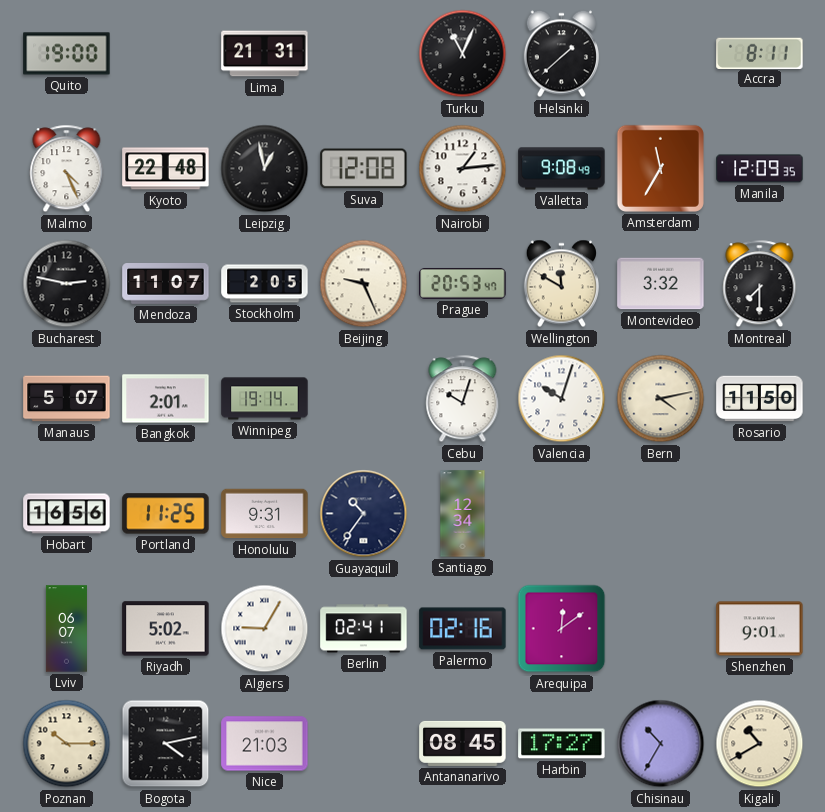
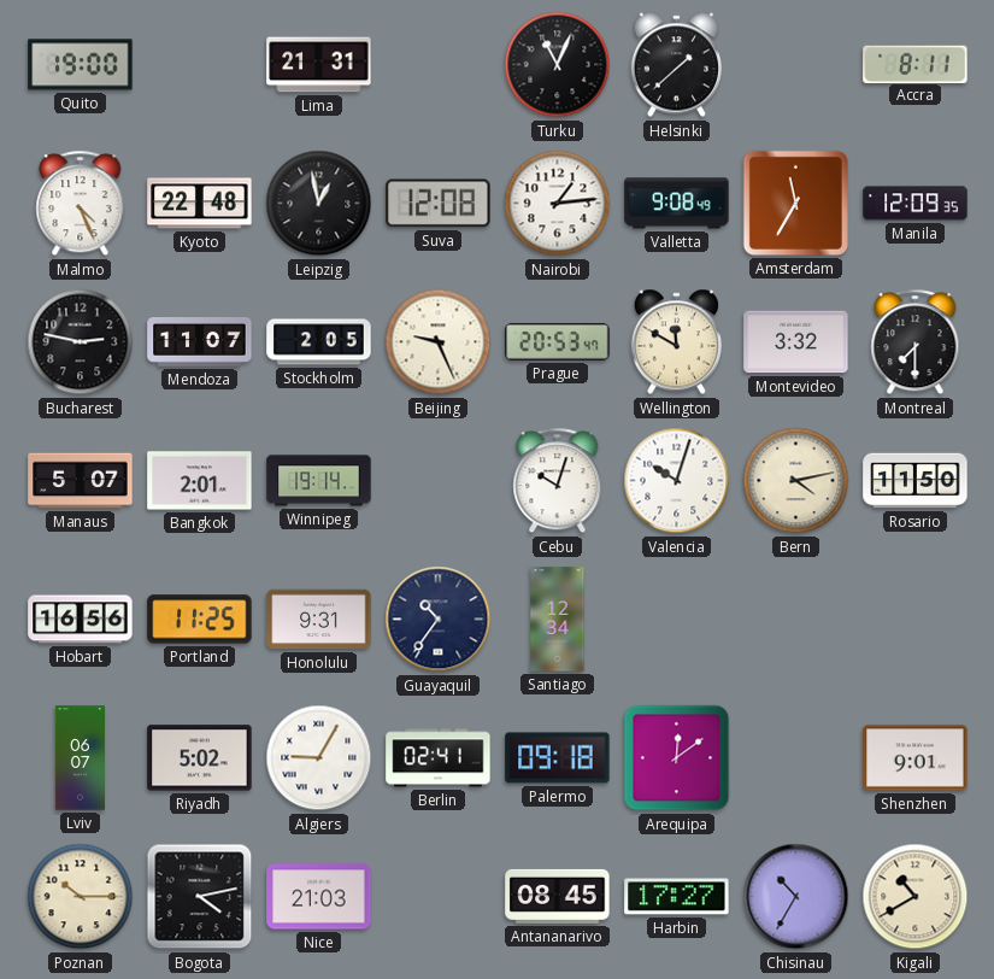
Palermo: 02:16 -> 09:18 (558, 758)
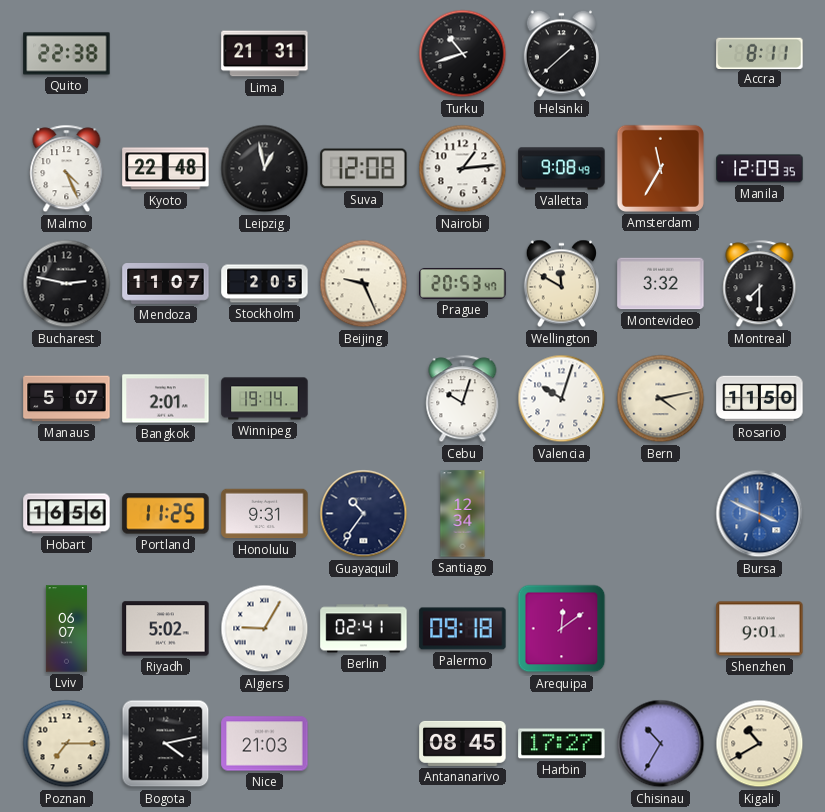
Quito: 19:00 -> 22:38 (67, 54)
Turku: 11:04 -> 10:42 (463, 54)
Bursa: none -> 3:49 (760, 514)
Poznan: 10:15 -> 7:15 (67, 744)
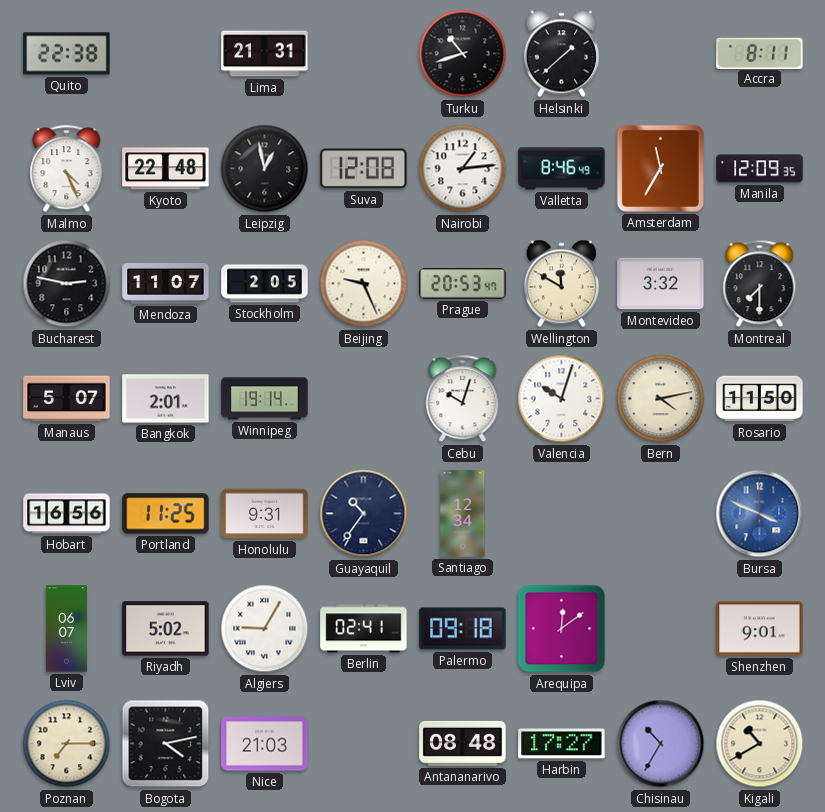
Valletta: 9:08 -> 8:46 (562, 169)
Antananarivo: 08:45 -> 08:48 (463, 743)
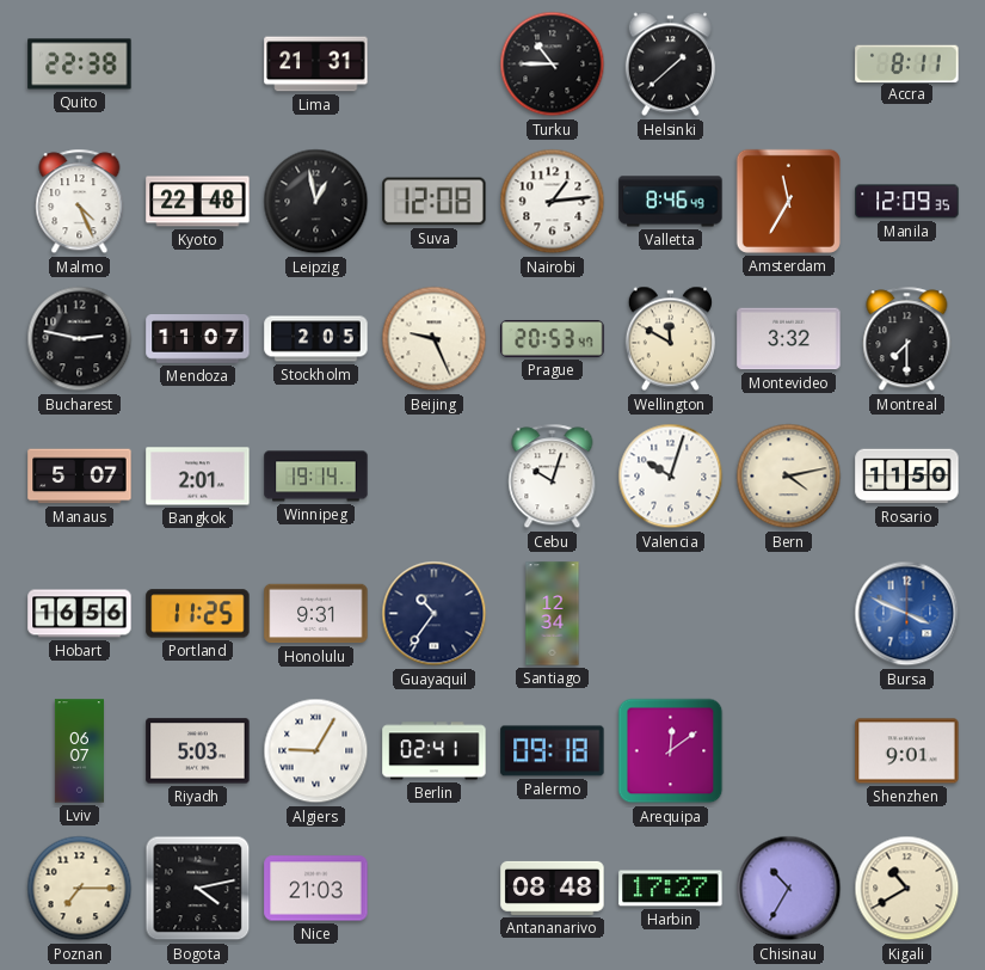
Turku: 10:42 -> 10:45 (553, 65)
Riyadh: 5:02 -> 5:03 (198, 751)
